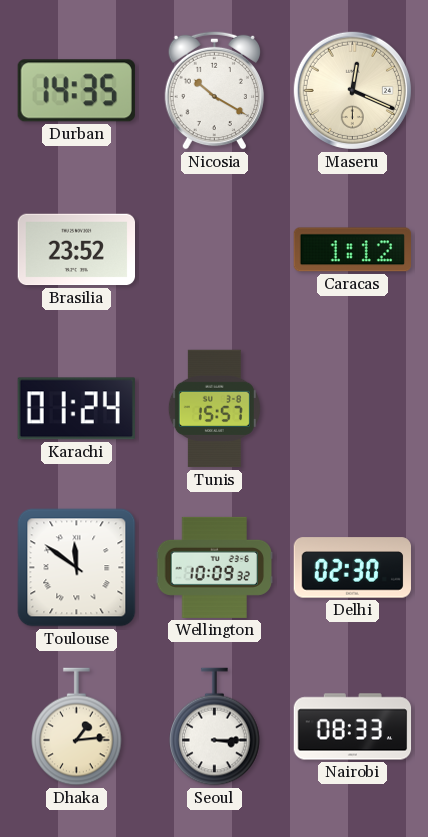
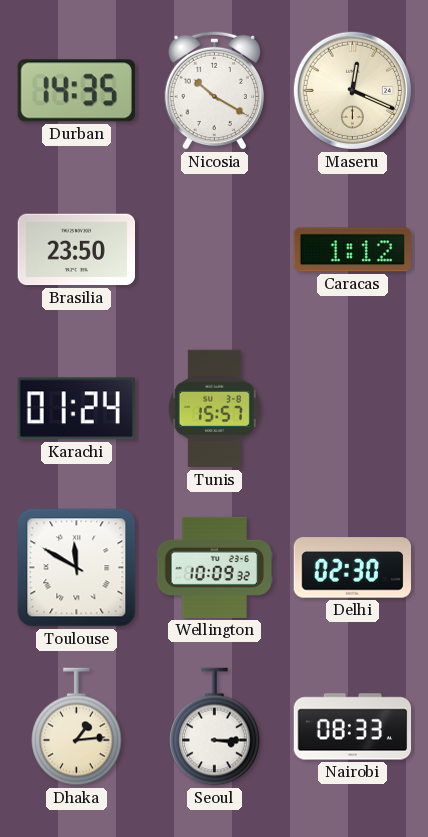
Brasilia: 23:52 -> 23:50 (76, 250)
Toulouse: 11:51 -> 11:50 (77, 568)
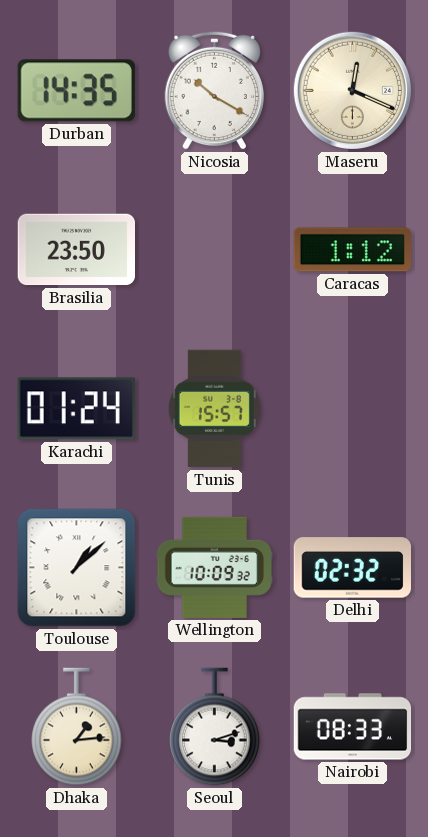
Toulouse: 11:50 -> 1:08 (77, 568)
Delhi: 02:30 -> 02:32 (352, 568)
Seoul: 3:15 -> 3:12 (215, 727)
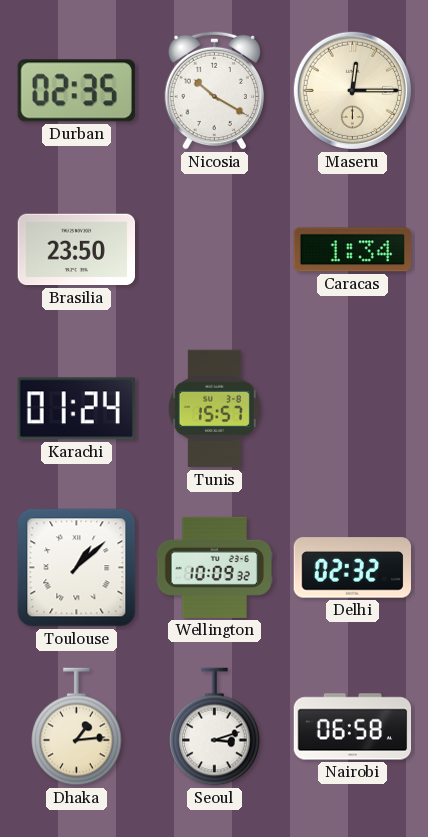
Durban: 14:35 -> 02:35 (76, 91)
Maseru: 12:19 -> 12:15 (352, 90)
Caracas: 1:12 -> 1:34 (352, 250)
Nairobi: 08:33 -> 06:58 (353, 727)
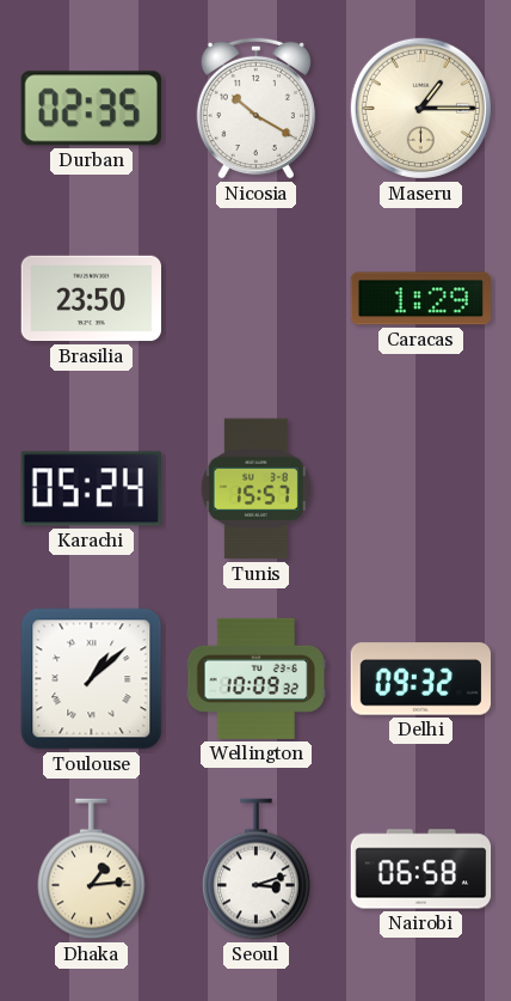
Maseru: 12:15 -> 1:15 (420, 108)
Caracas: 1:34 -> 1:29 (420, 299)
Karachi: 01:24 -> 05:24 (91, 489)
Delhi: 02:32 -> 09:32 (420, 679)
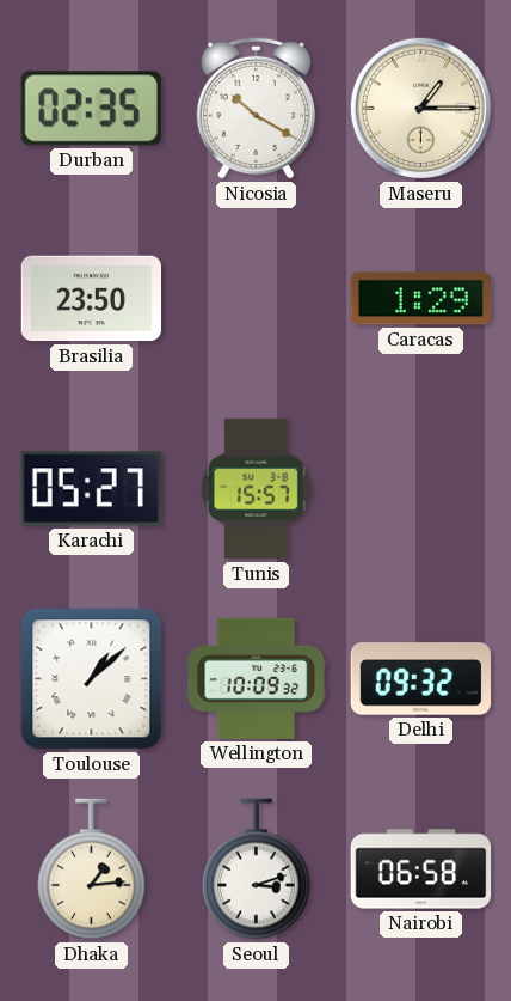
Karachi: 05:24 -> 05:27 (91, 489)
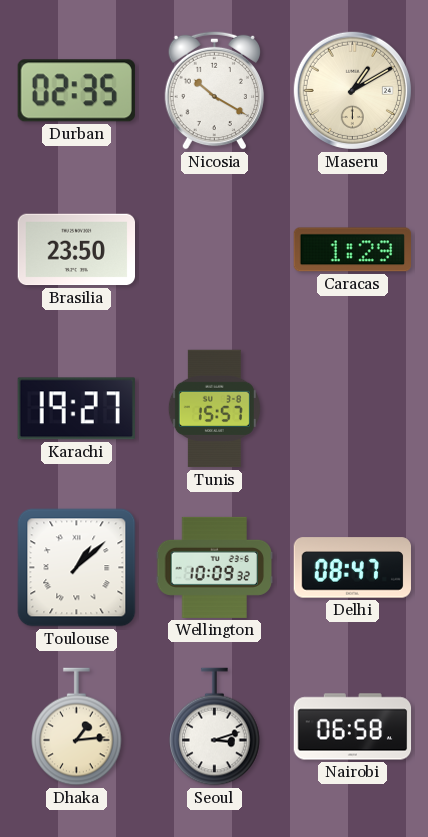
Maseru: 1:15 -> 1:10 (352, 90)
Karachi: 05:27 -> 19:27 (76, 409)
Delhi: 09:32 -> 08:47 (352, 568)
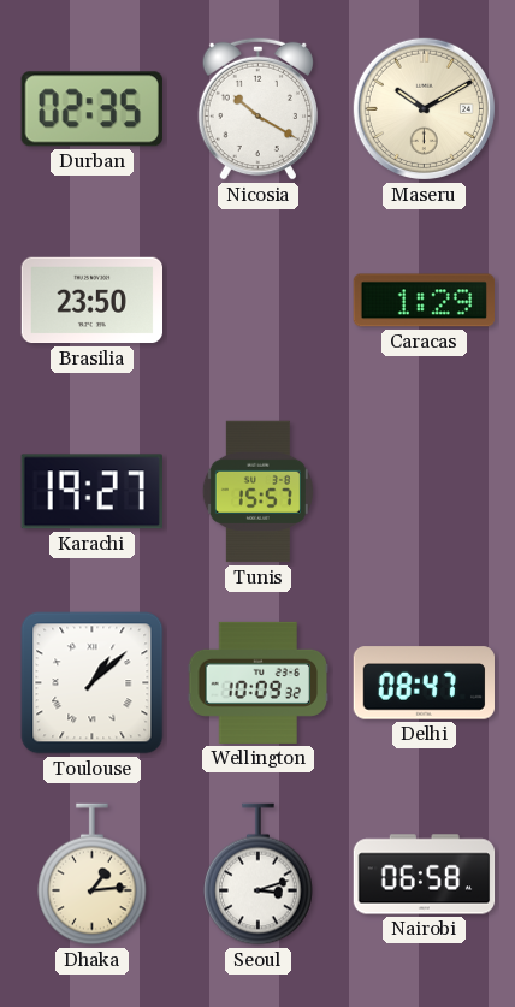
Maseru: 1:10 -> 10:10 (424, 108)
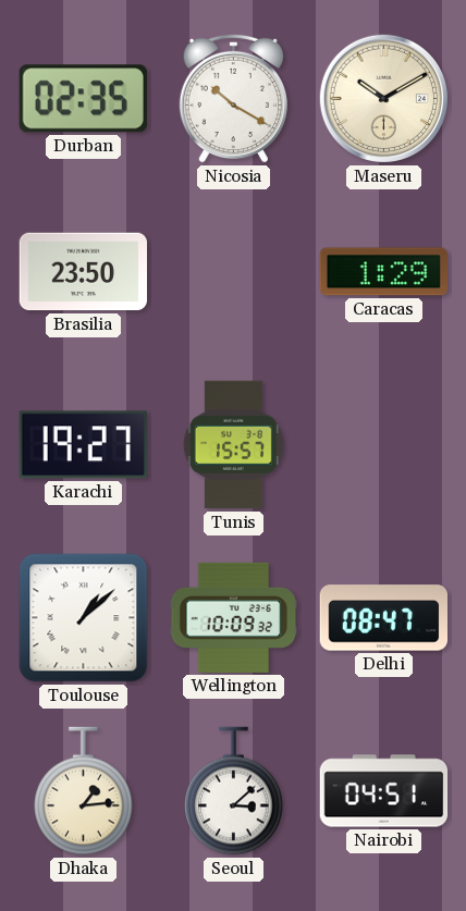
Seoul: 3:12 -> 3:08 (234, 791)
Nairobi: 06:58 -> 04:51 (384, 791)
